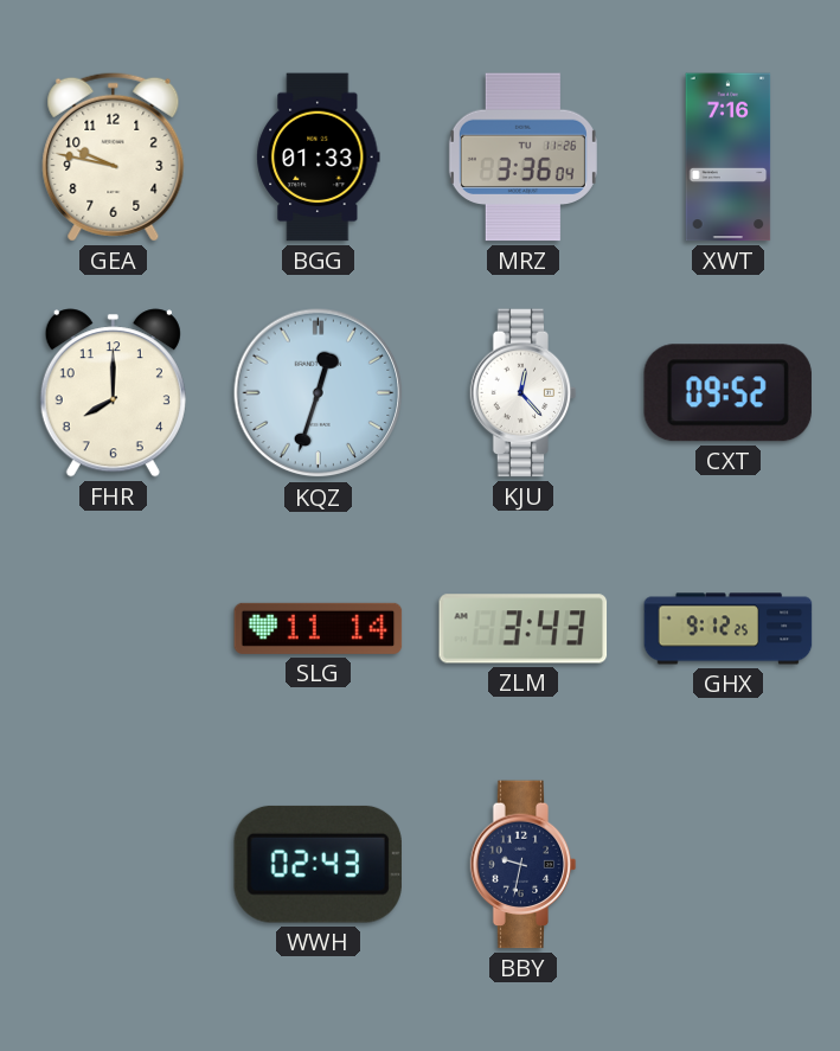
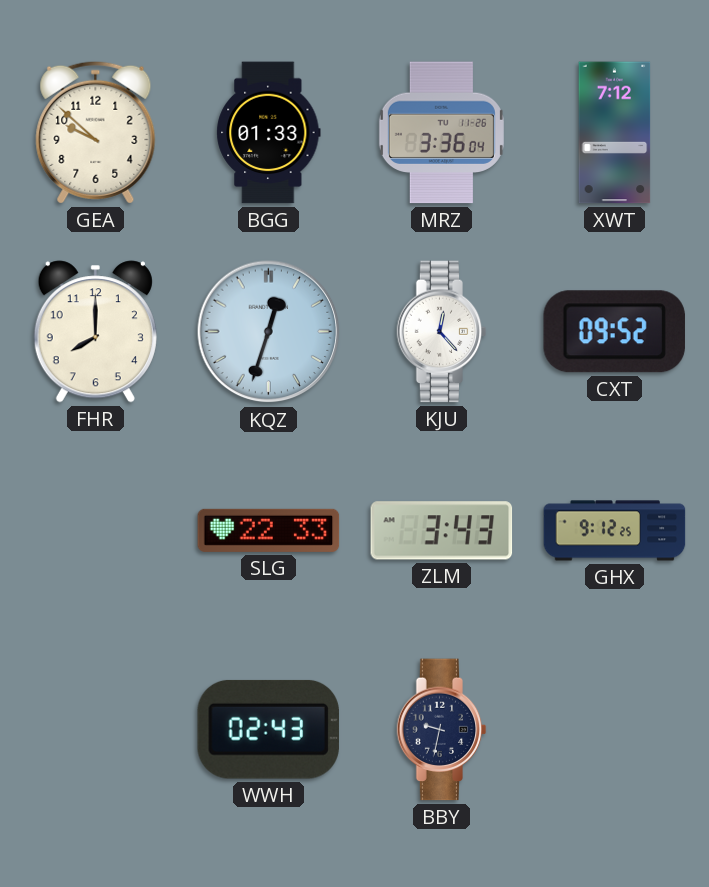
GEA: 9:47 -> 9:52 (96, 132)
XWT: 7:16 -> 7:12 (615, 133)
SLG: 11:14 -> 22:33 (269, 530)
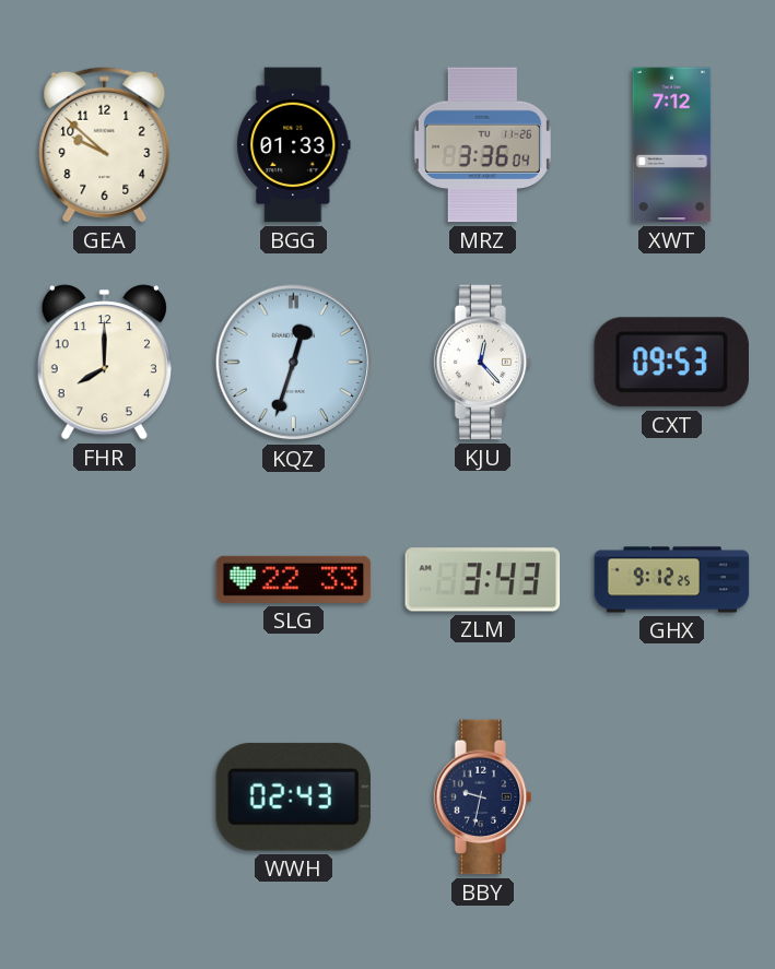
CXT: 09:52 -> 09:53 (671, 363)
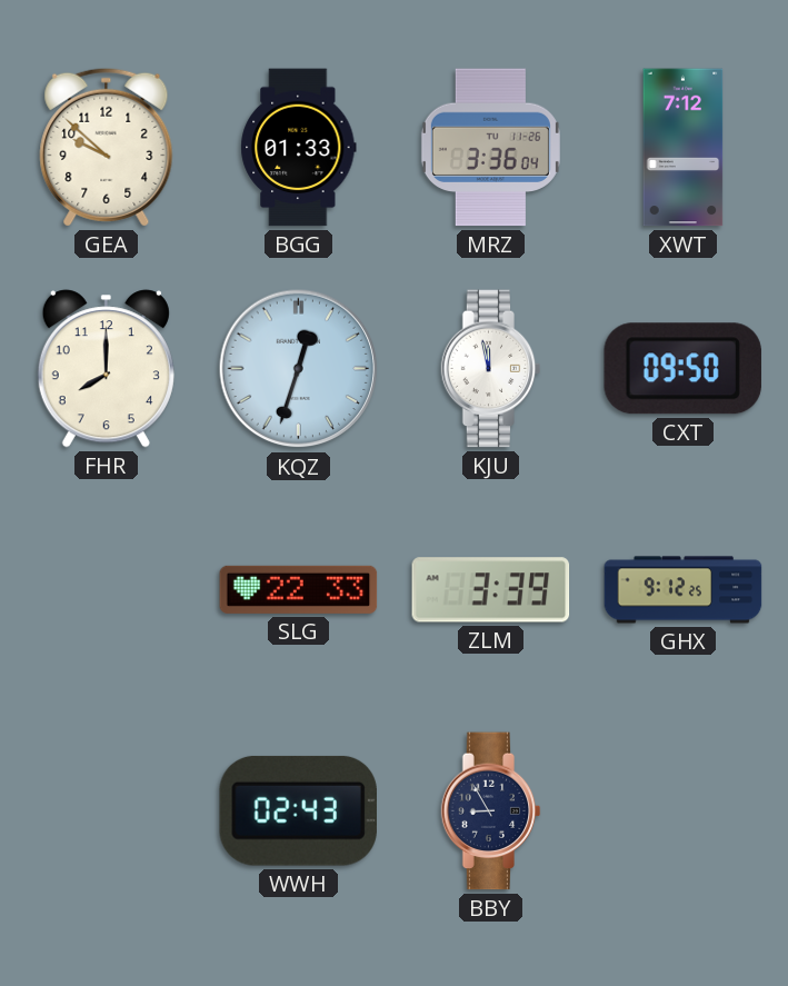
KJU: 12:23 -> 11:58 (491, 369)
CXT: 09:53 -> 09:50 (682, 369)
ZLM: 3:43 -> 3:39 (491, 590)
BBY: 9:32 -> 8:55 (491, 811)
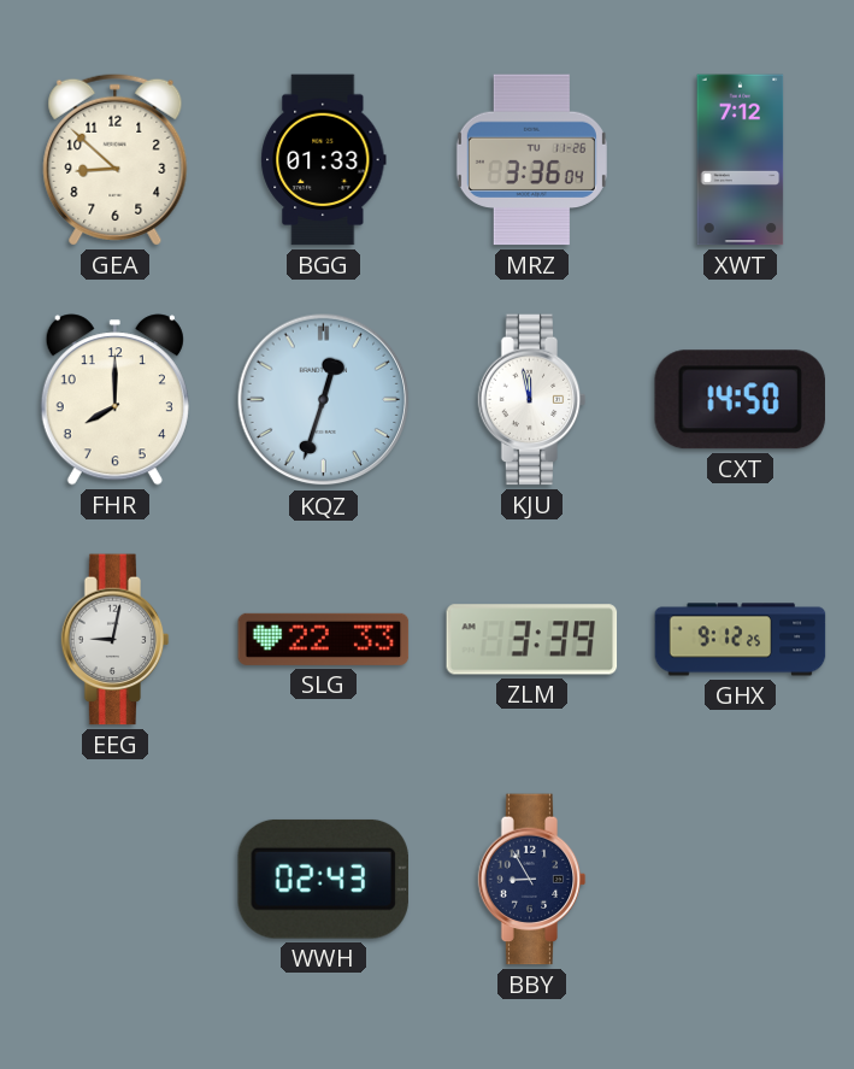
GEA: 9:52 -> 8:52 (116, 159)
CXT: 09:50 -> 14:50 (740, 400)
EEG: none -> 9:02 (116, 640)
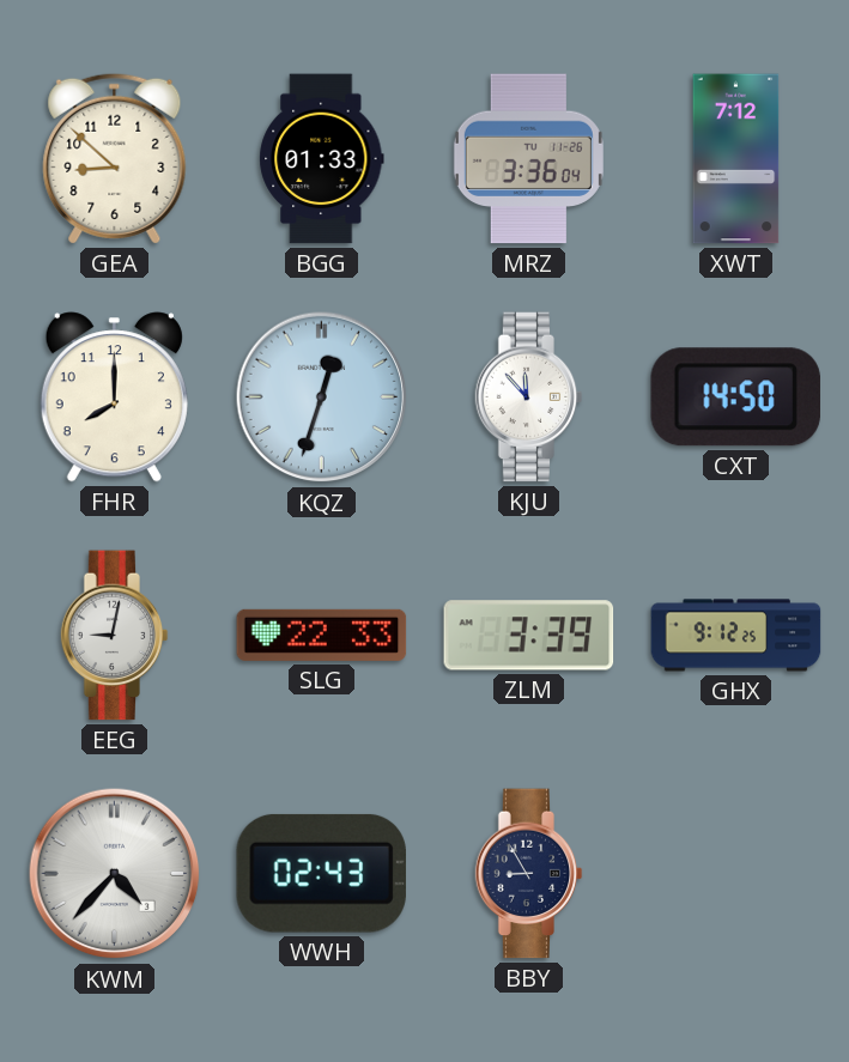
KJU: 11:58 -> 11:53 (529, 398)
KWM: none -> 4:37 (115, 874)
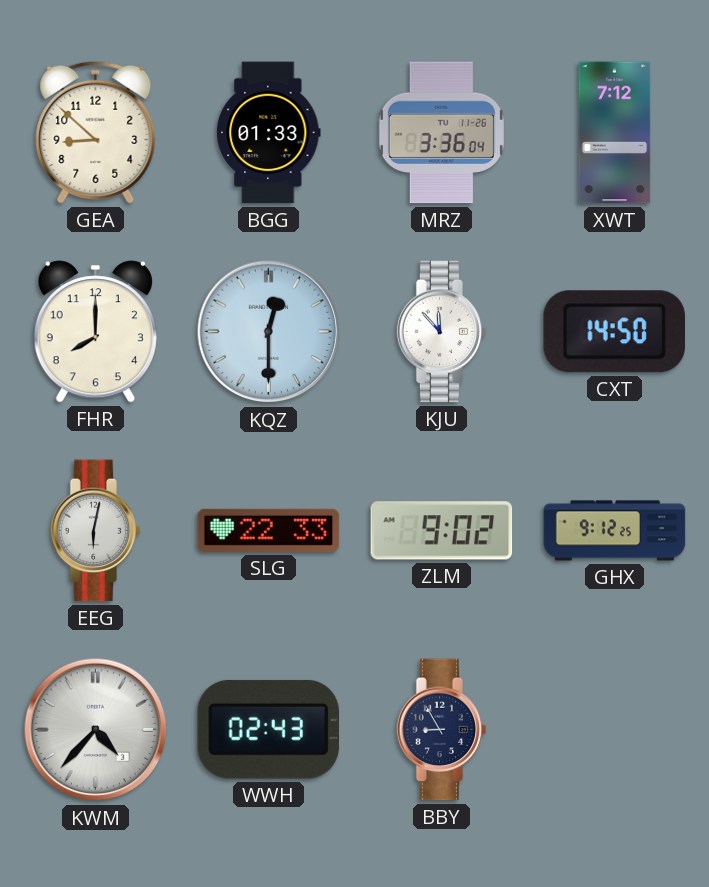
KQZ: 12:33 -> 12:30 (269, 332)
EEG: 9:02 -> 6:02 (96, 531)
ZLM: 3:39 -> 9:02 (442, 531)
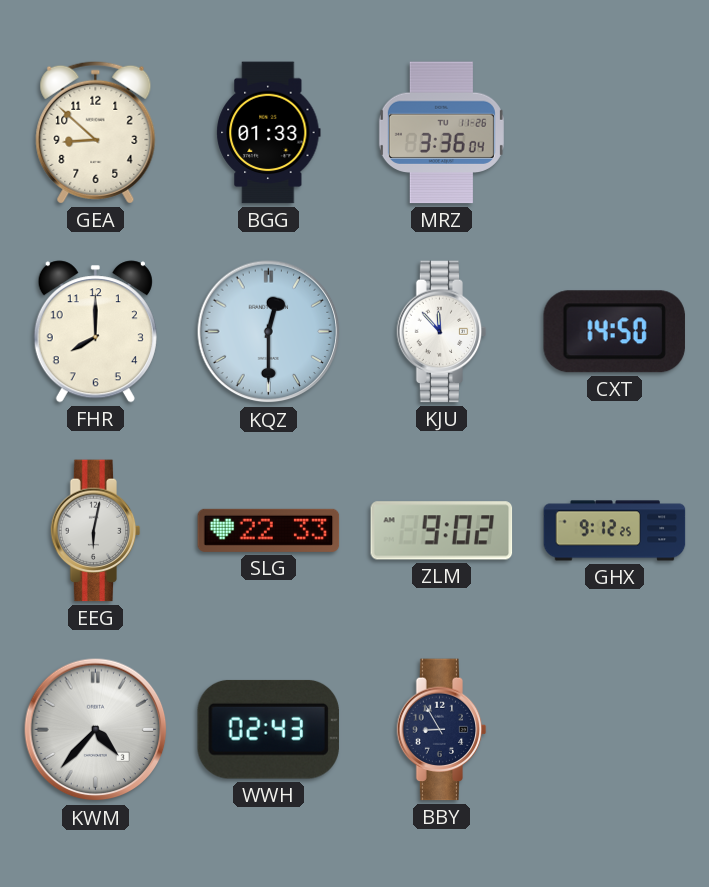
XWT: 7:12 -> none (615, 133)
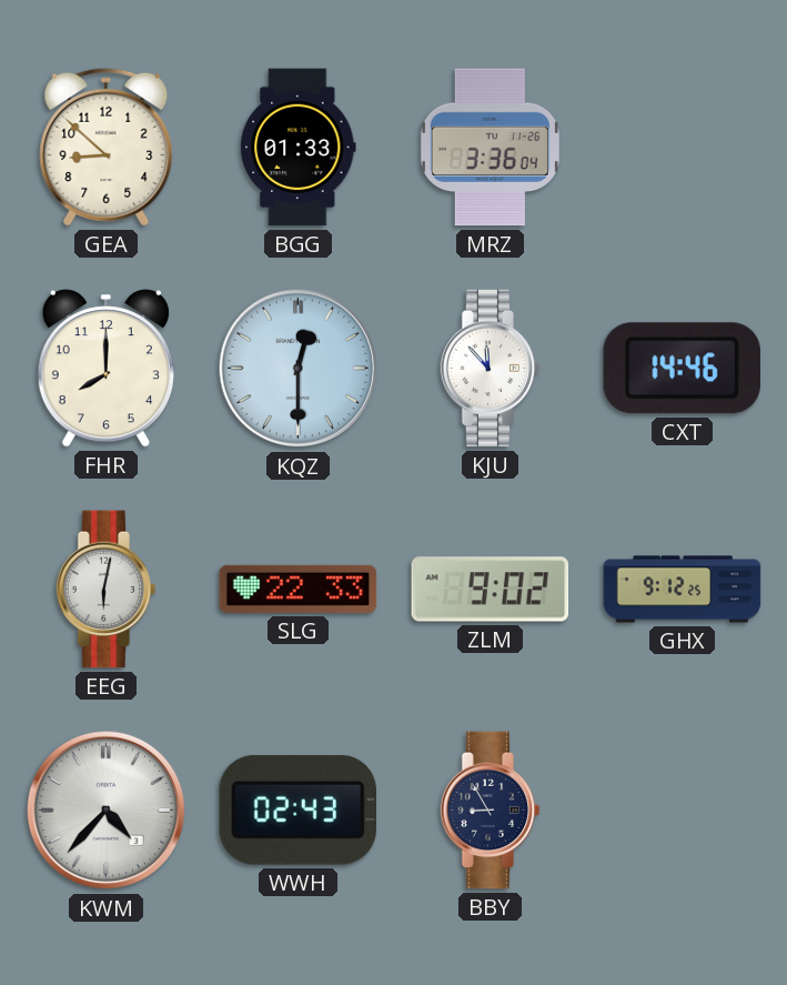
CXT: 14:50 -> 14:46 (682, 369)
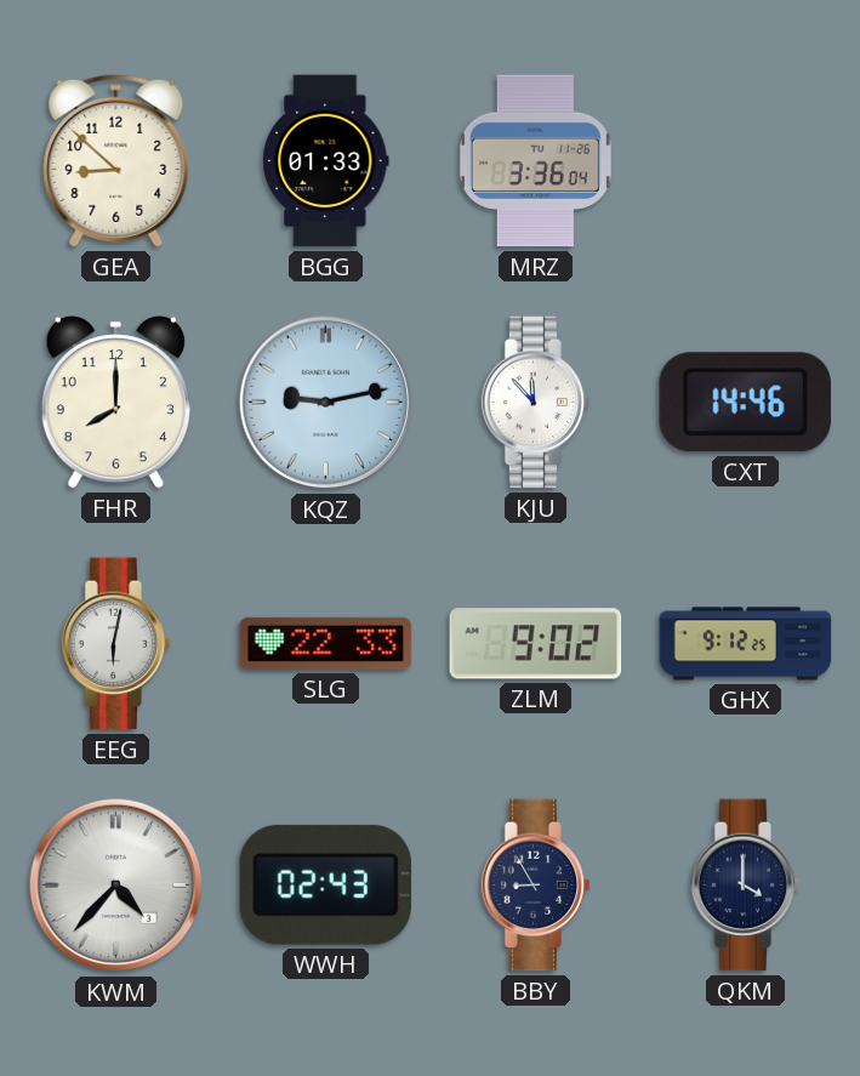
KQZ: 12:30 -> 9:13 (326, 403)
QKM: none -> 4:00 (746, 886)
